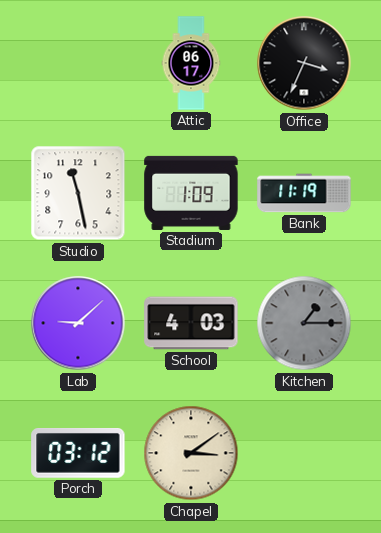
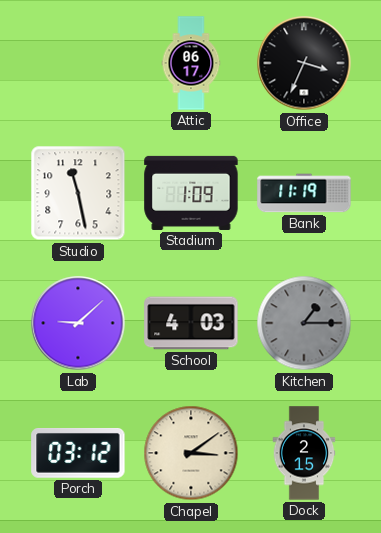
Dock: none -> 2:15 (304, 453)
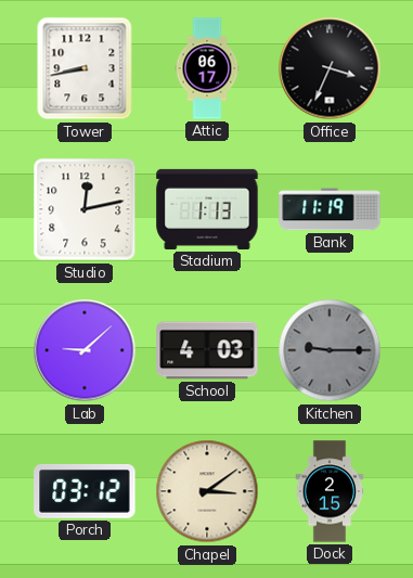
Tower: none -> 8:43 (85, 68)
Studio: 11:28 -> 12:13 (85, 209)
Stadium: 1:09 -> 1:13 (207, 209)
Kitchen: 1:15 -> 9:15 (330, 350)
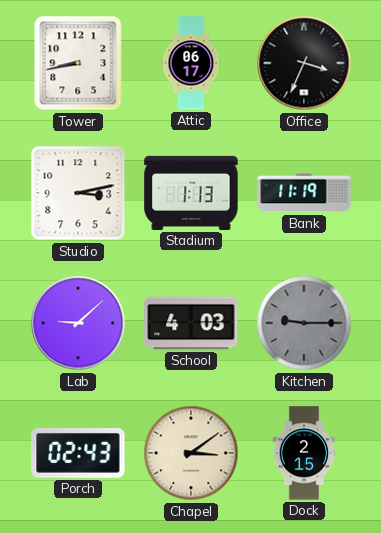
Studio: 12:13 -> 3:13 (78, 193)
Porch: 03:12 -> 02:43 (78, 454)
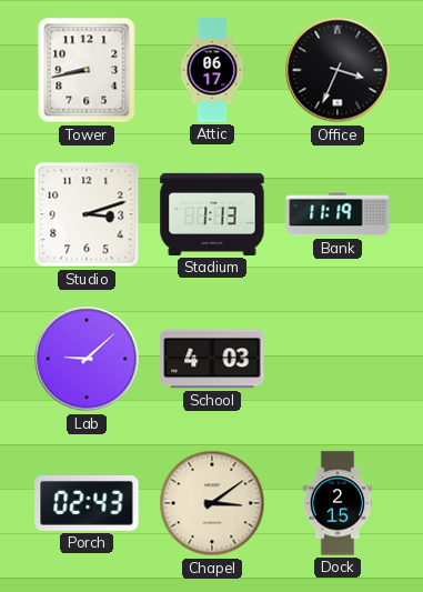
Studio: 3:13 -> 3:12 (87, 214)
Kitchen: 9:15 -> none (304, 323)
